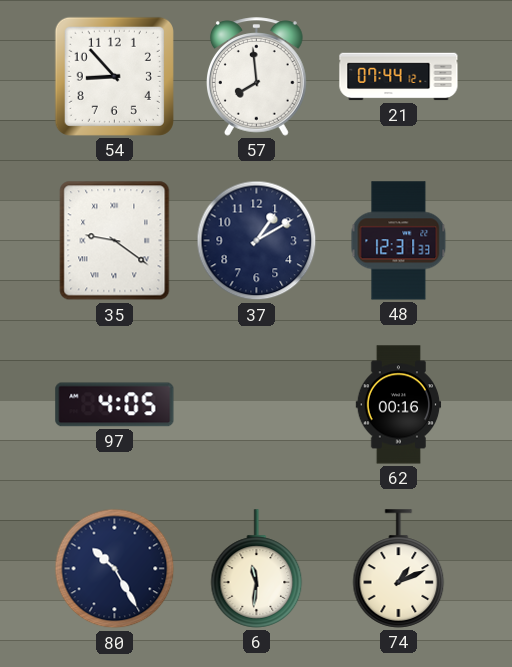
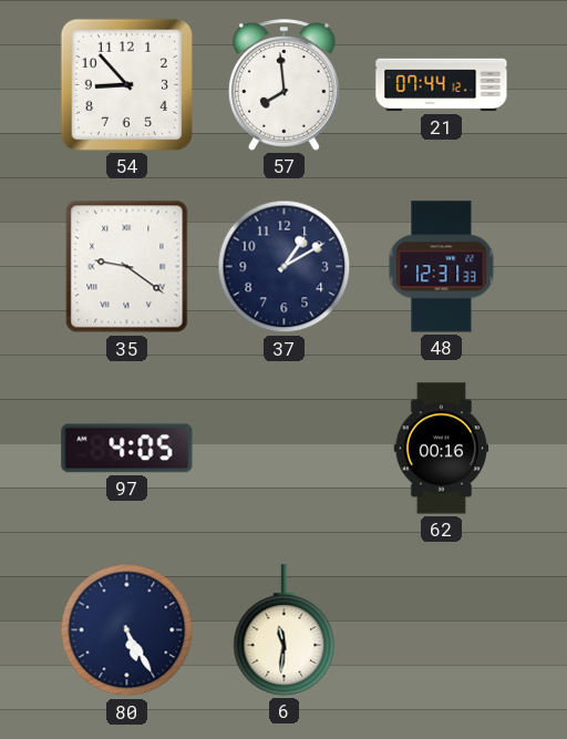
80: 10:25 -> 5:25 (127, 630)
74: 1:11 -> none (399, 569)
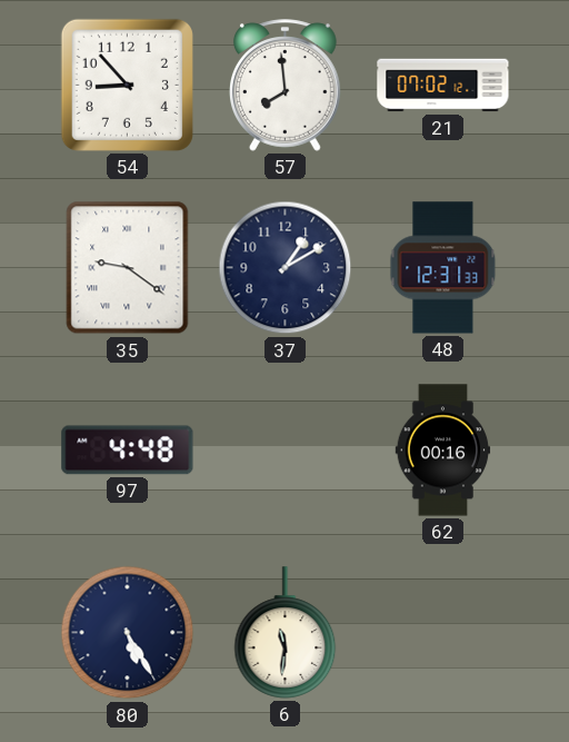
21: 07:44 -> 07:02 (443, 86)
97: 4:05 -> 4:48 (128, 451)
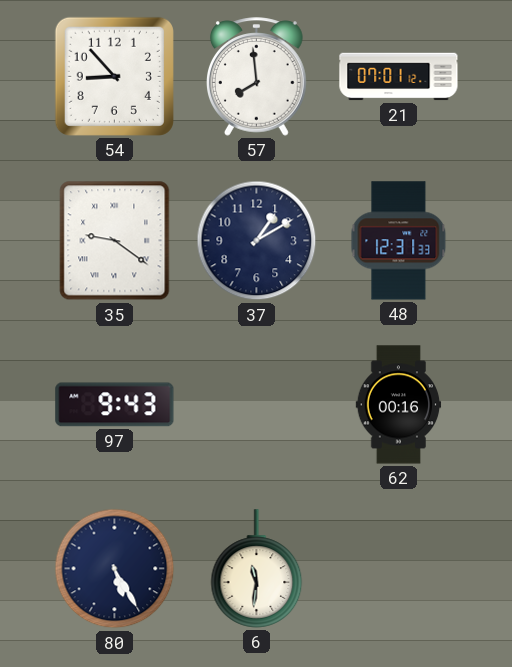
21: 07:02 -> 07:01 (399, 77)
97: 4:48 -> 9:43 (115, 405)
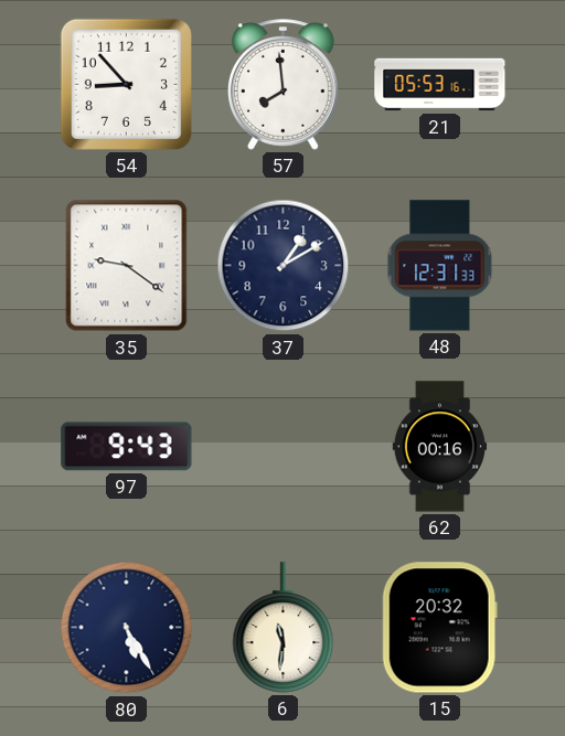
21: 07:01 -> 05:53 (440, 85)
15: none -> 20:32 (439, 628)
